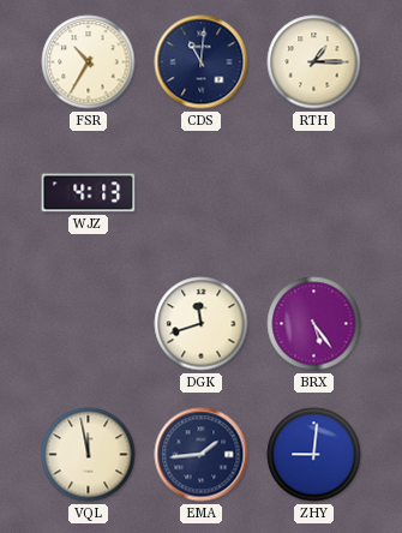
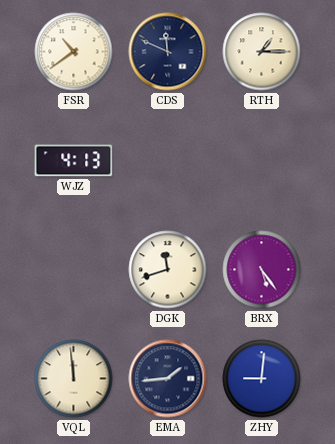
FSR: 10:35 -> 10:39 (74, 52)
CDS: 11:01 -> 11:49 (168, 52)
VQL: 11:58 -> 11:59 (74, 379)
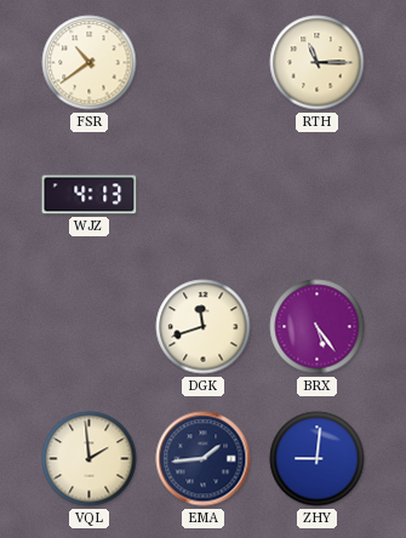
CDS: 11:49 -> none (168, 52)
RTH: 1:15 -> 11:15 (318, 63)
VQL: 11:59 -> 1:59 (90, 459)
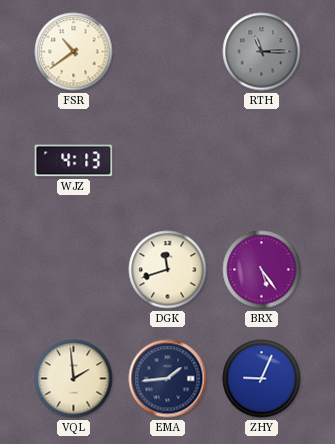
RTH dial: cream -> grey (262, 52)
ZHY: 9:01 -> 9:04 (262, 379)
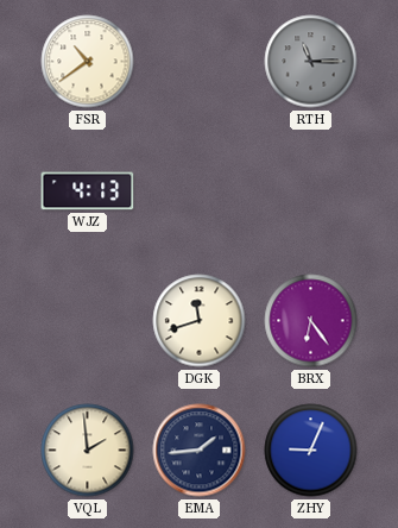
BRX: 5:24 -> 6:24 (311, 321)
